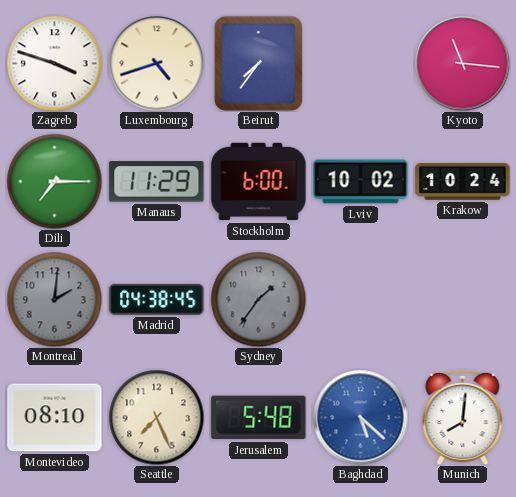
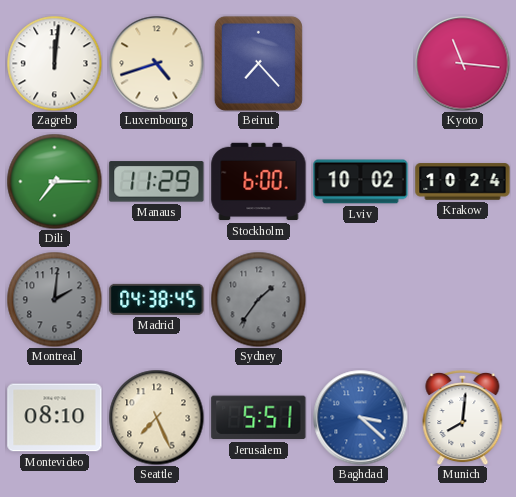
Zagreb: 3:48 -> 12:01 (54, 63)
Beirut: 7:36 -> 7:23 (258, 63)
Jerusalem: 5:48 -> 5:51 (259, 418)
Baghdad: 5:22 -> 3:22 (360, 417)
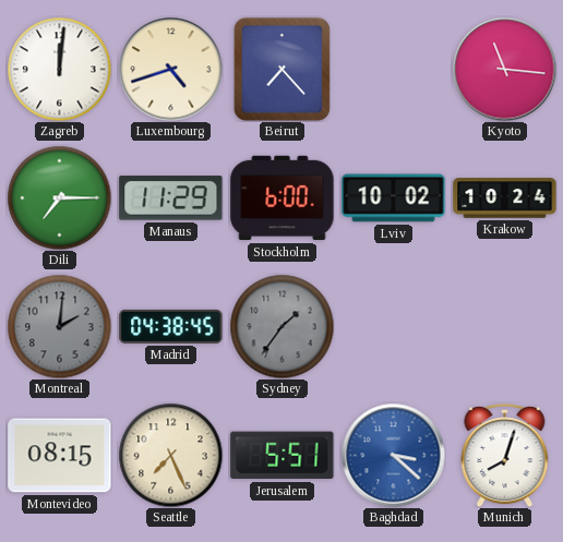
Montevideo: 08:10 -> 08:15 (60, 456)
Munich: 8:01 -> 8:03 (505, 455)
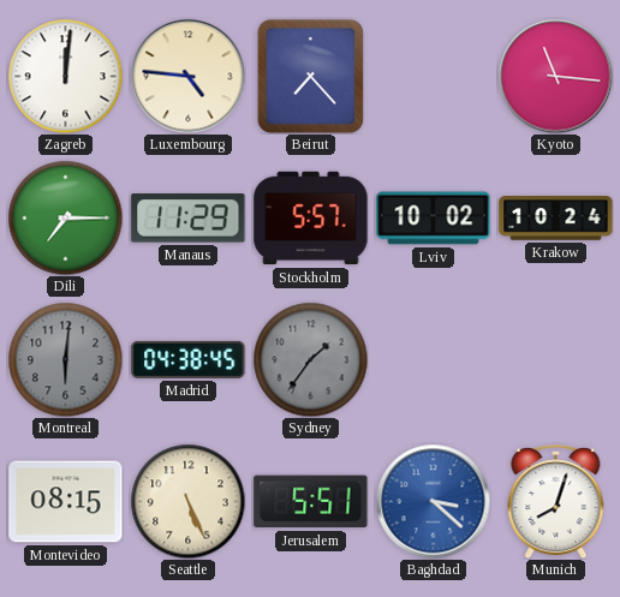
Luxembourg: 4:42 -> 4:46 (187, 76)
Stockholm: 6:00 -> 5:57 (311, 219)
Montreal: 2:01 -> 6:01 (65, 359)
Seattle: 7:26 -> 5:26 (187, 501)
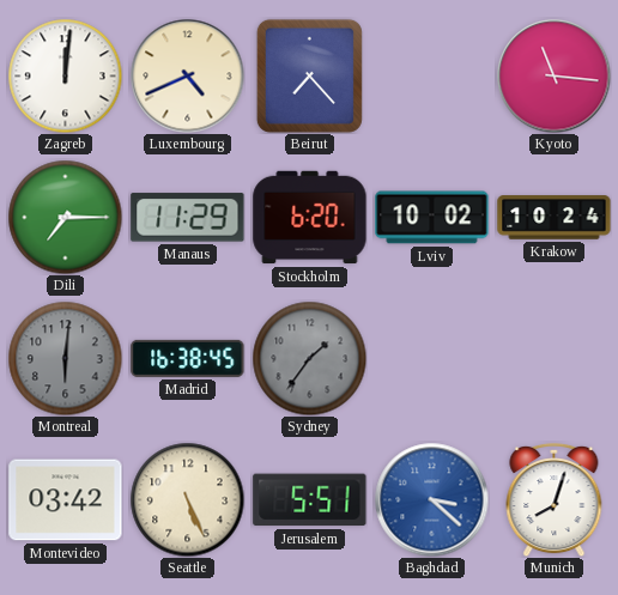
Luxembourg: 4:46 -> 4:41 (187, 75)
Stockholm: 5:57 -> 6:20 (310, 218)
Madrid: 04:38 -> 16:38 (188, 358)
Montevideo: 08:15 -> 03:42 (66, 500)
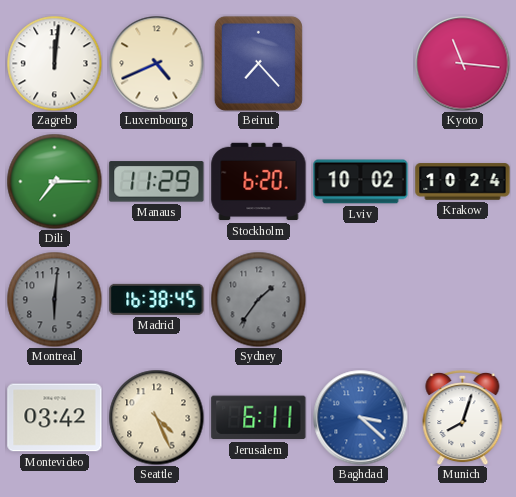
Seattle: 5:26 -> 4:26 (156, 417)
Jerusalem: 5:51 -> 6:11 (259, 418)
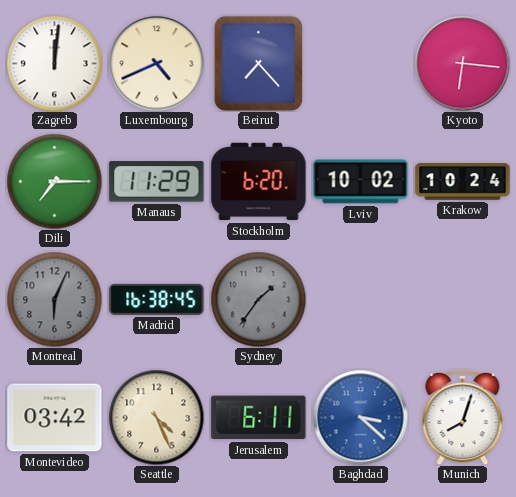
Kyoto: 11:16 -> 6:16 (462, 63)
Montreal: 6:01 -> 6:04 (54, 299)
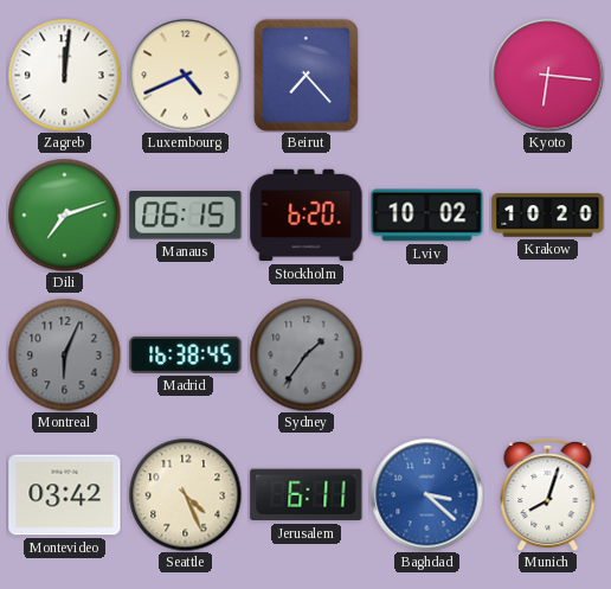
Dili: 7:15 -> 7:12 (64, 215)
Manaus: 11:29 -> 06:15 (186, 216)
Krakow: 10:24 -> 10:20 (548, 216)
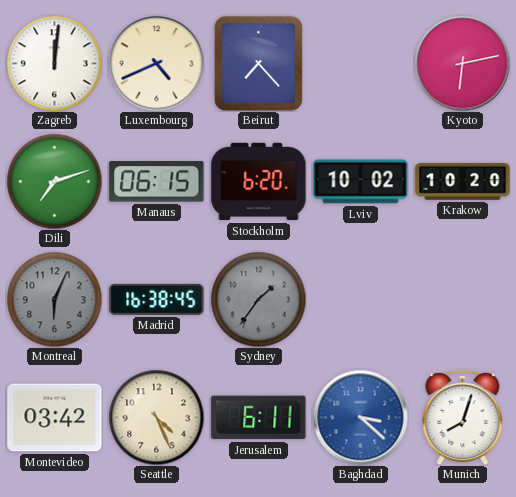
Kyoto: 6:16 -> 6:13 (462, 63)
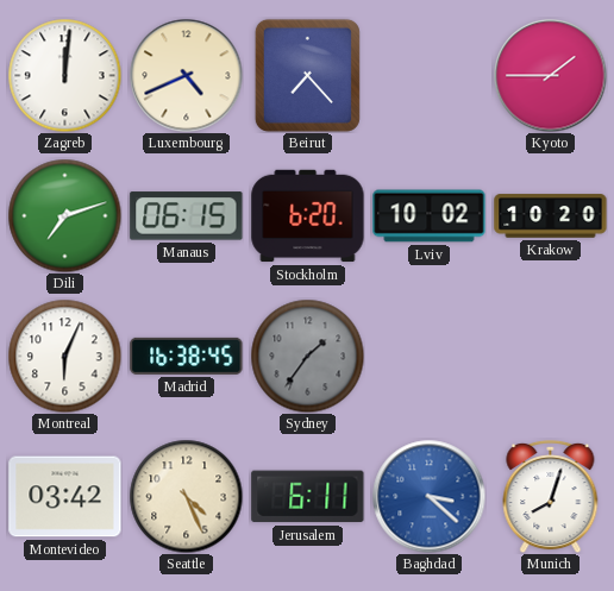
Kyoto: 6:13 -> 1:45 (550, 75)
Montreal dial: grey -> white (64, 356)
